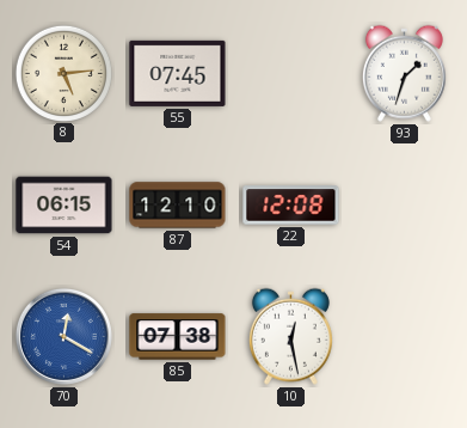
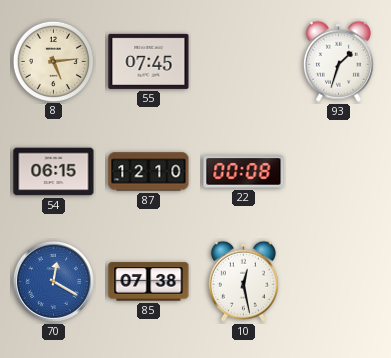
22: 12:08 -> 00:08 (244, 172)
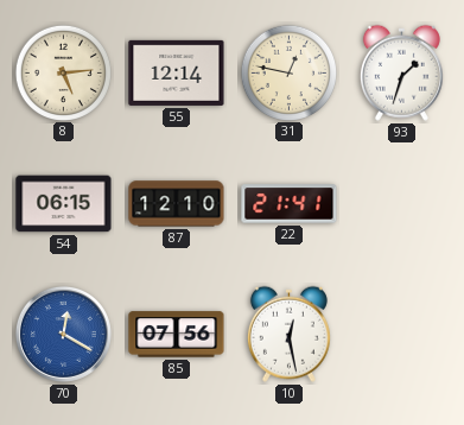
55: 07:45 -> 12:14 (177, 72)
31: none -> 12:47 (288, 72)
22: 00:08 -> 21:41 (290, 204)
85: 07:38 -> 07:56 (177, 335)
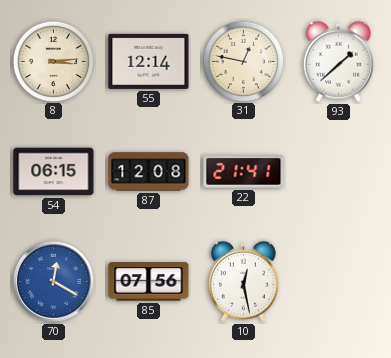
8: 5:14 -> 3:14 (53, 61)
93: 1:33 -> 1:38 (338, 61)
87: 12:10 -> 12:08 (149, 172)
